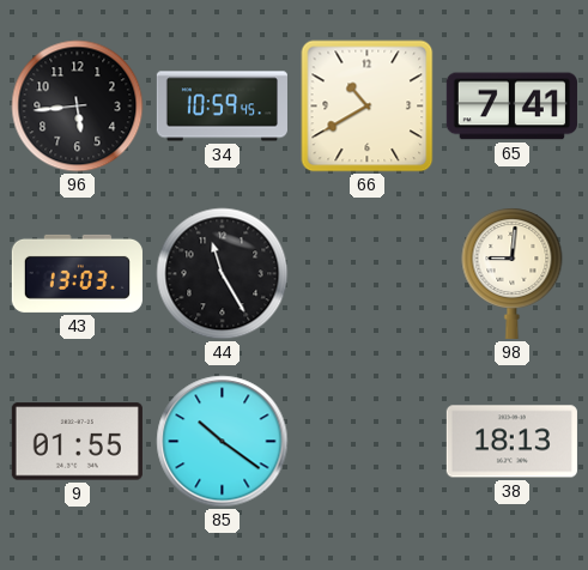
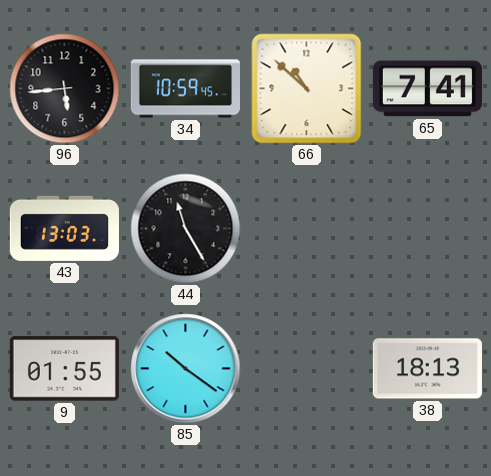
66: 10:40 -> 10:52 (307, 89)
98: 9:01 -> none (513, 273)
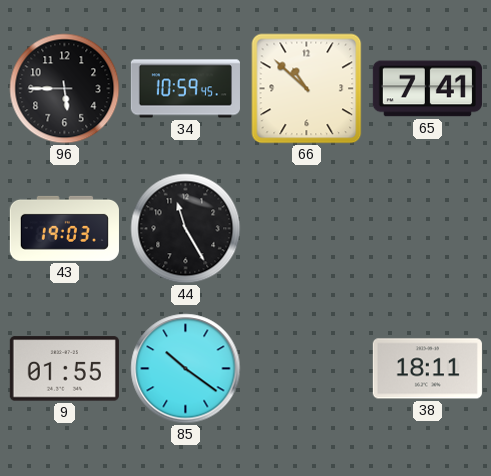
96: 5:44 -> 5:45 (65, 89)
43: 13:03 -> 19:03 (64, 228)
38: 18:13 -> 18:11 (427, 369)
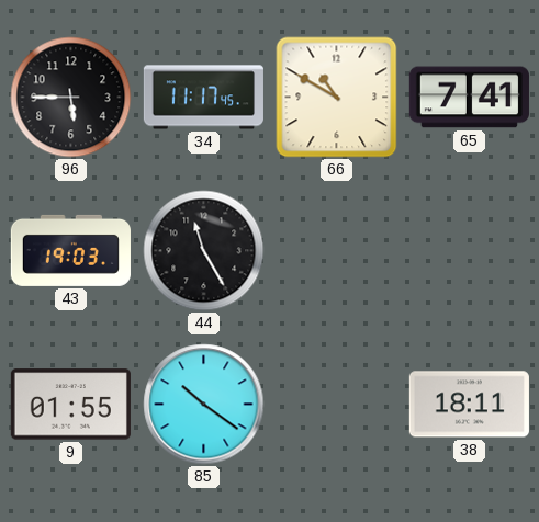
34: 10:59 -> 11:17 (203, 98)
66: 10:52 -> 10:50 (337, 98)
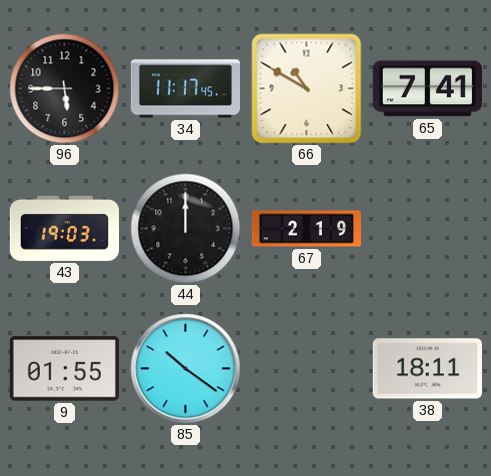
44: 11:25 -> 12:00 (186, 229)
67: none -> 2:19 (306, 229)
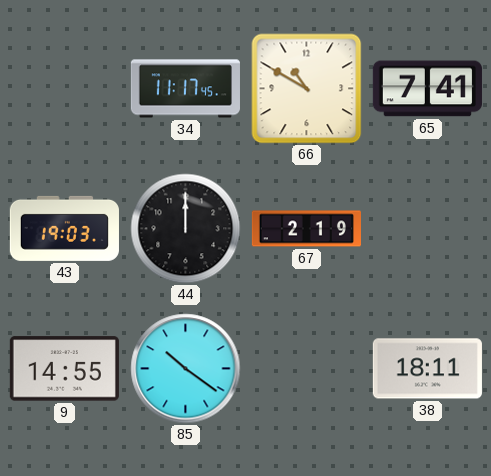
96: 5:45 -> none (65, 89)
9: 01:55 -> 14:55 (64, 369)
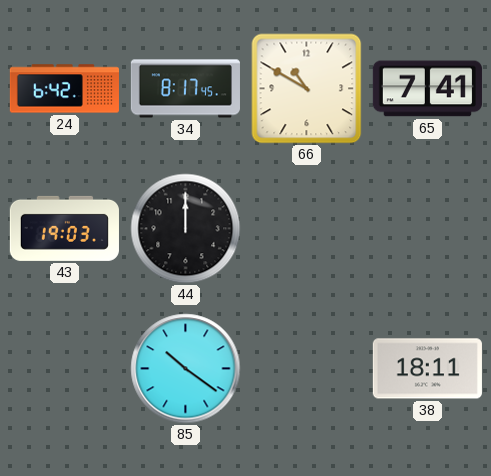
24: none -> 6:42 (64, 89)
34: 11:17 -> 8:17 (185, 89)
67: 2:19 -> none (306, 229)
9: 14:55 -> none (64, 369)
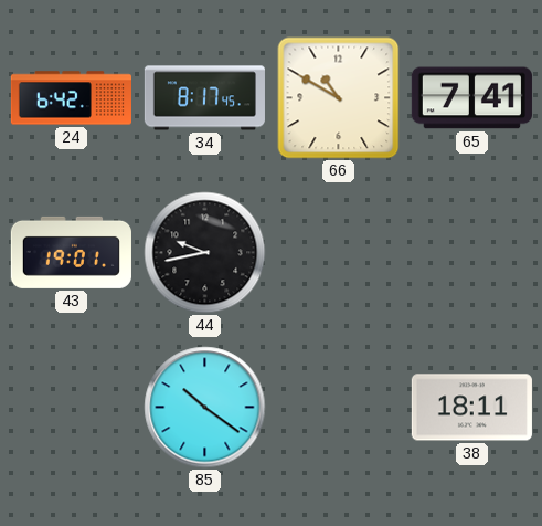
43: 19:03 -> 19:01 (71, 252)
44: 12:00 -> 9:43 (205, 253)
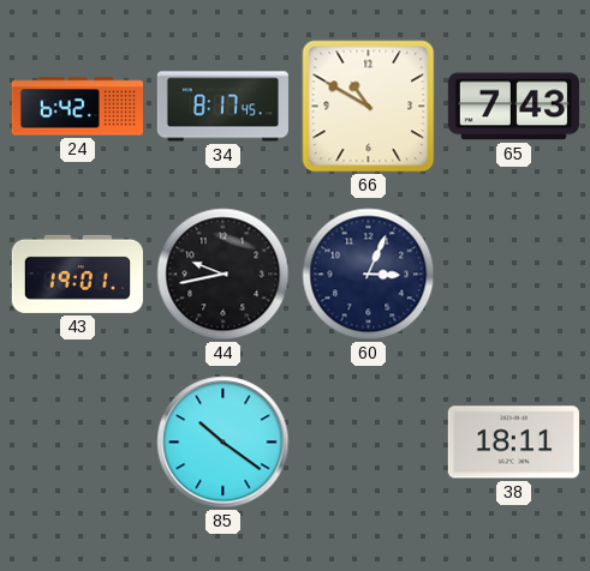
65: 7:41 -> 7:43 (513, 107)
60: none -> 3:04 (369, 275)
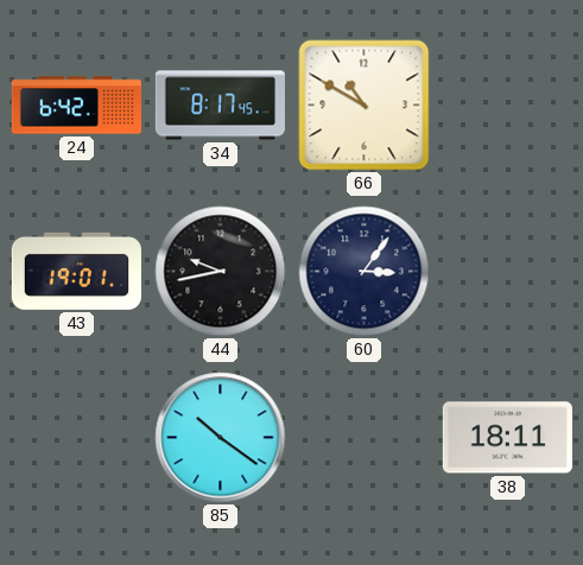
65: 7:43 -> none (513, 107)
60: 3:04 -> 3:06 (365, 272)
